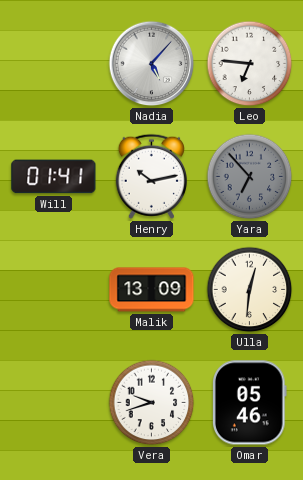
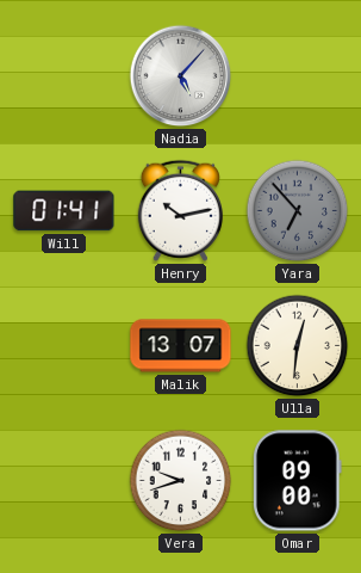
Leo: 6:46 -> none (250, 64)
Malik: 13:09 -> 13:07 (181, 346)
Omar: 05:46 -> 09:00 (298, 481)
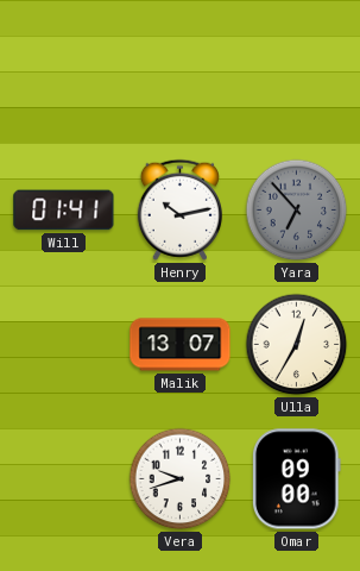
Nadia: 5:07 -> none (181, 76)
Ulla: 12:31 -> 12:35 (297, 345)
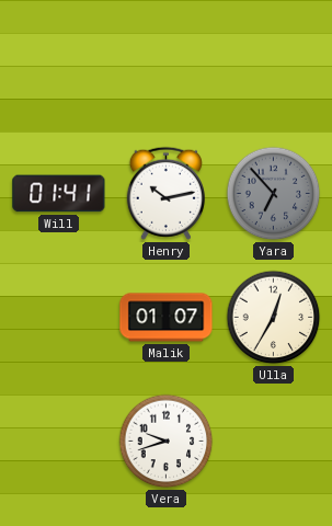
Malik: 13:07 -> 01:07 (167, 318)
Omar: 09:00 -> none (297, 479)
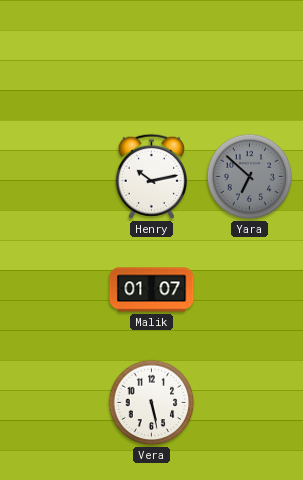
Will: 01:41 -> none (59, 194)
Yara: 6:53 -> 6:52 (250, 177)
Ulla: 12:35 -> none (274, 318)
Vera: 9:42 -> 5:28 (152, 403)
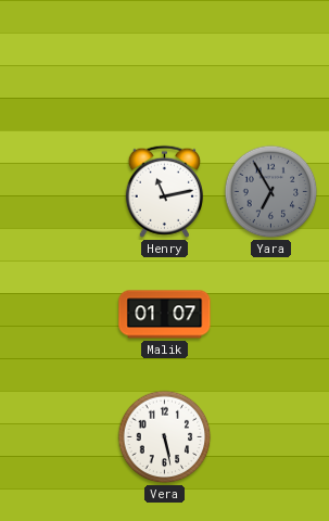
Henry: 10:13 -> 11:13 (164, 191)
Yara: 6:52 -> 6:55 (271, 192)
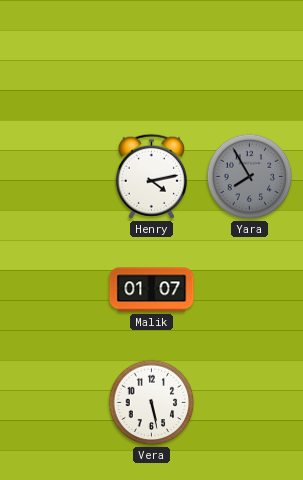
Henry: 11:13 -> 4:13 (151, 176)
Yara: 6:55 -> 7:55 (250, 177)
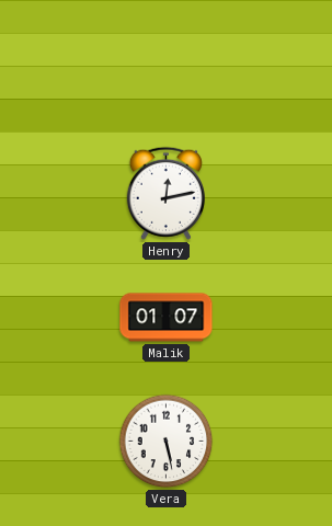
Henry: 4:13 -> 12:13 (165, 193)
Yara: 7:55 -> none (250, 177)
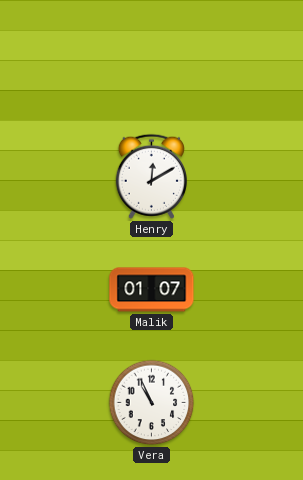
Henry: 12:13 -> 12:10 (151, 176)
Vera: 5:28 -> 10:56 (152, 403)
